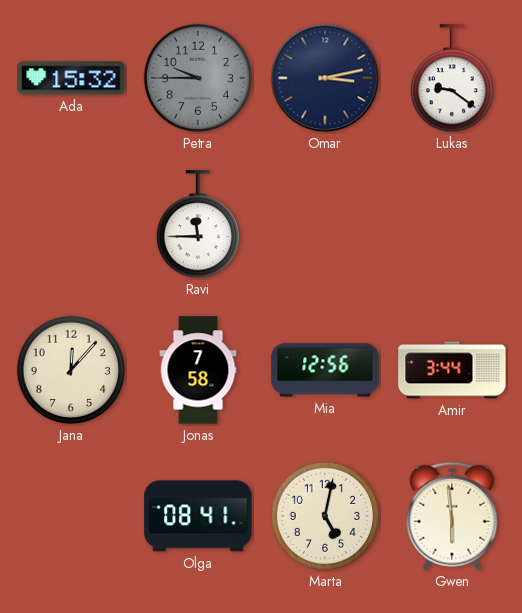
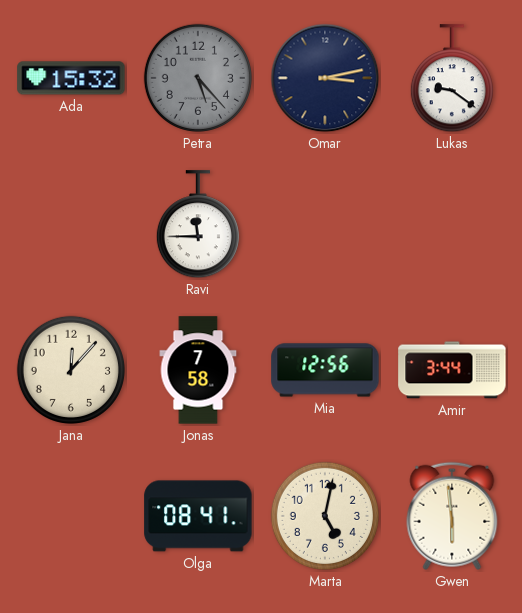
Petra: 9:45 -> 5:23 (198, 78)
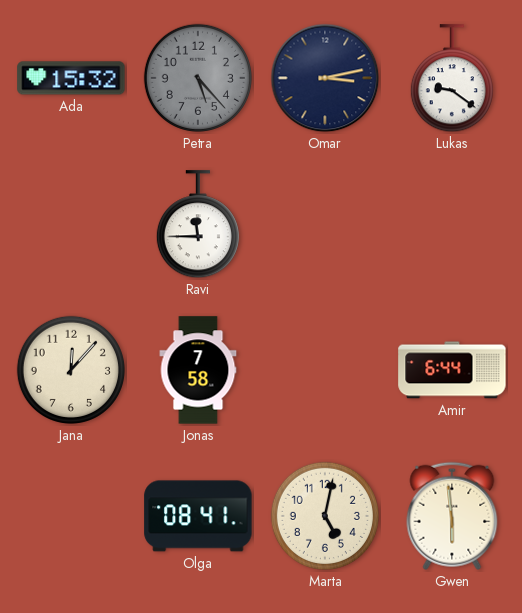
Mia: 12:56 -> none (325, 370)
Amir: 3:44 -> 6:44 (452, 370)
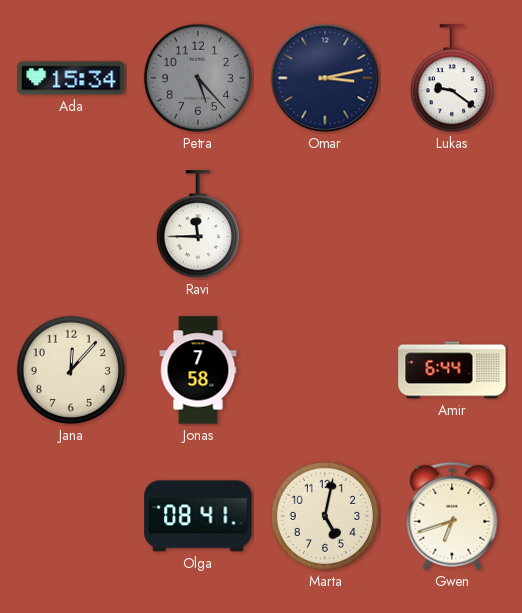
Ada: 15:32 -> 15:34 (71, 78)
Gwen: 5:59 -> 6:42 (452, 516)
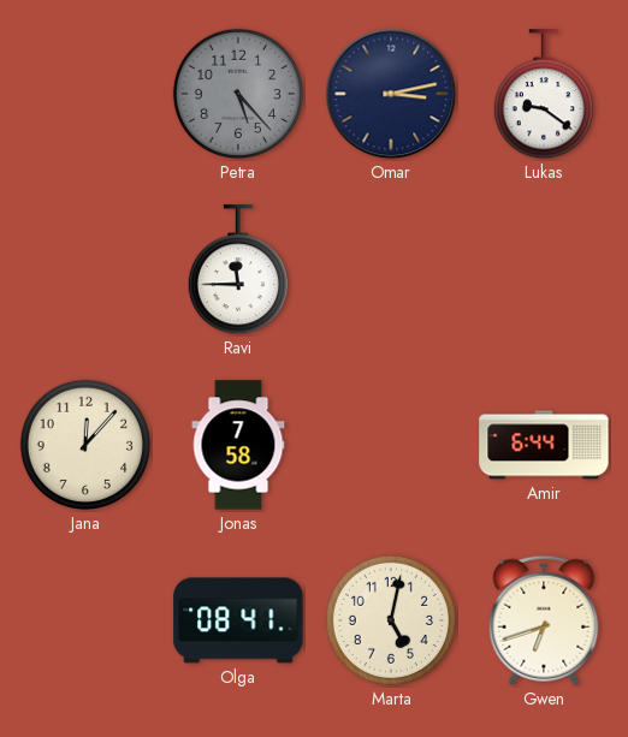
Ada: 15:34 -> none (71, 78)
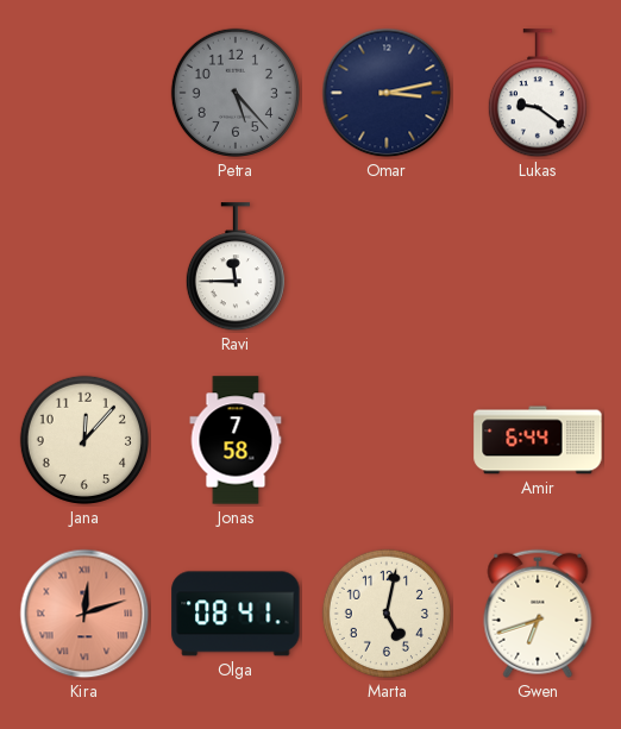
Kira: none -> 12:12 (84, 614)
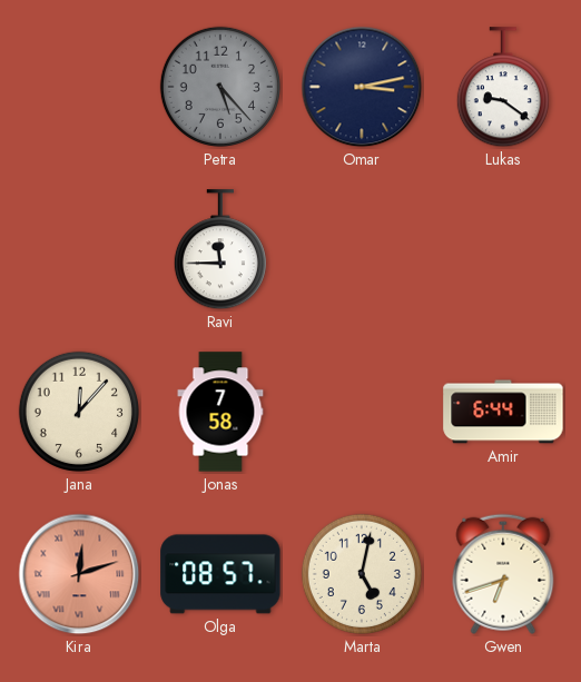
Olga: 08:41 -> 08:57 (220, 574)
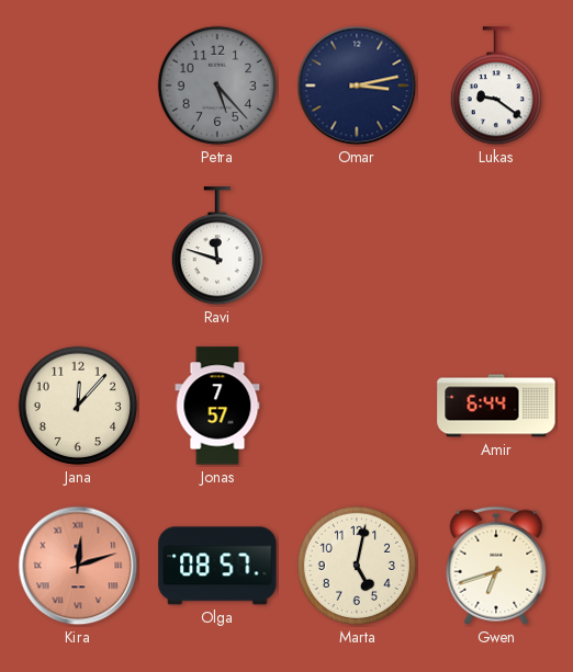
Ravi: 11:45 -> 11:48 (217, 247)
Jonas: 7:58 -> 7:57 (217, 406)
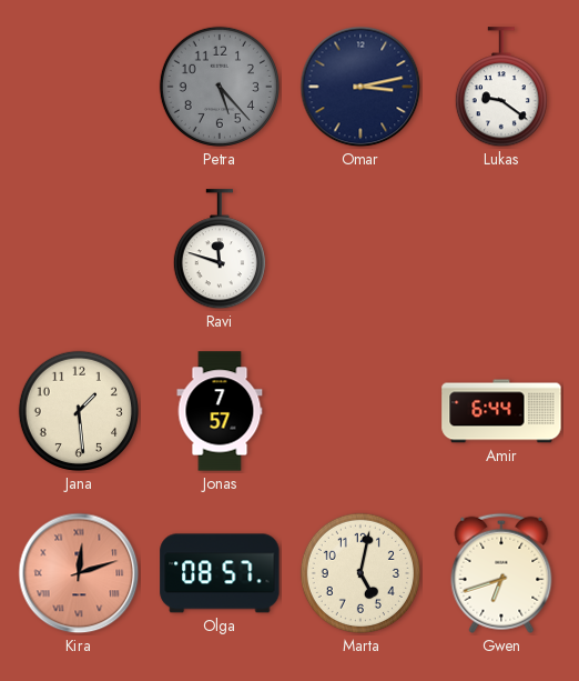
Jana: 12:07 -> 1:29 (79, 411)
